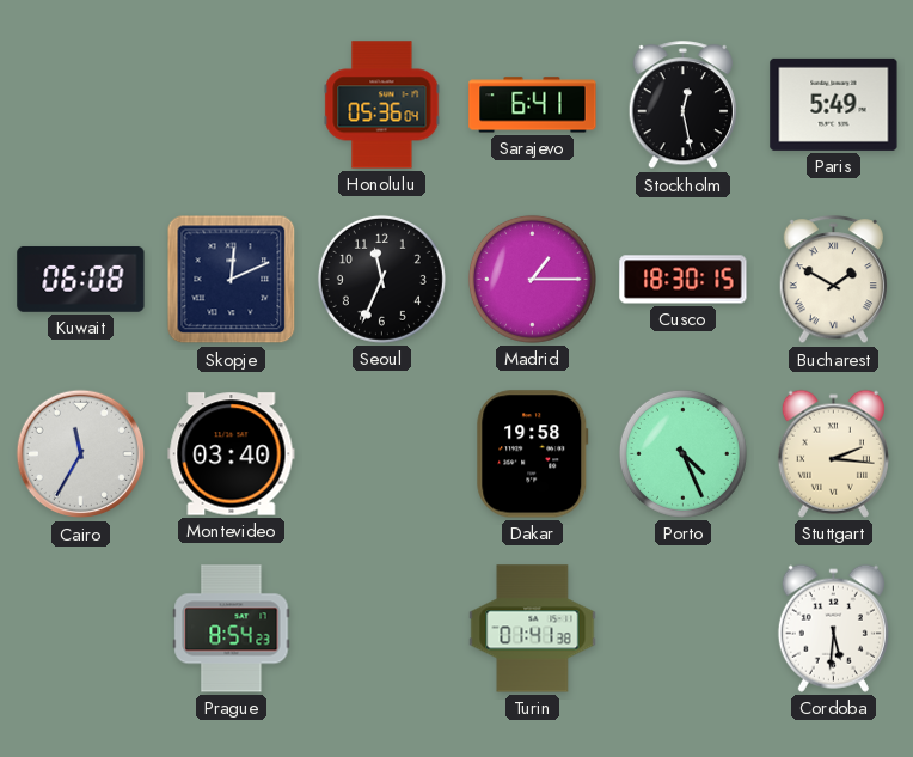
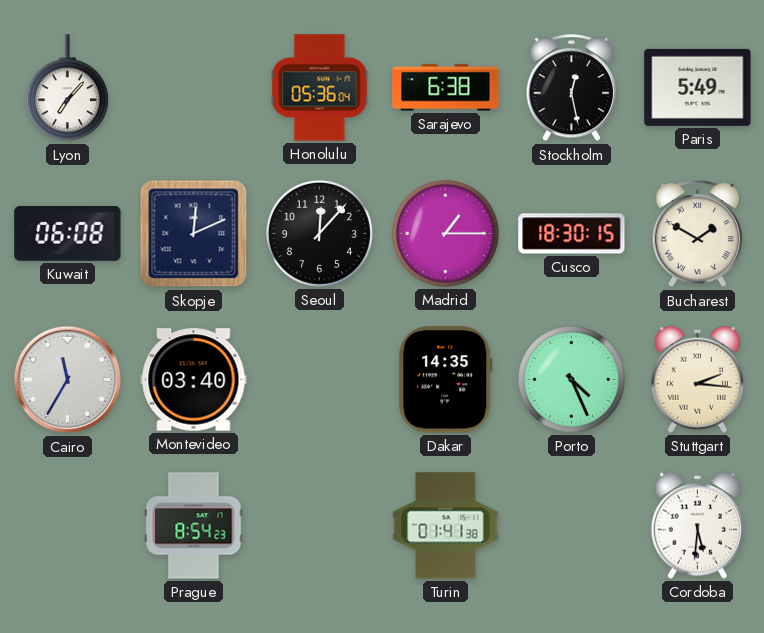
Lyon: none -> 7:07 (67, 88)
Sarajevo: 6:41 -> 6:38 (446, 88)
Seoul: 11:34 -> 12:07 (319, 233)
Dakar: 19:58 -> 14:35 (446, 380)
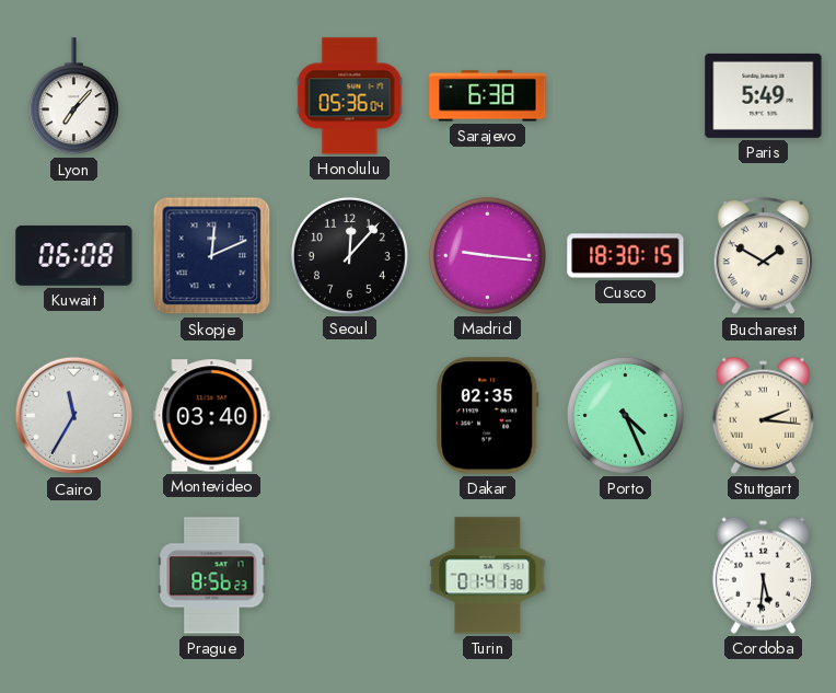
Stockholm: 12:28 -> none (571, 88)
Madrid: 1:15 -> 9:16 (487, 255)
Dakar: 14:35 -> 02:35 (488, 416)
Prague: 8:54 -> 8:56 (212, 576)
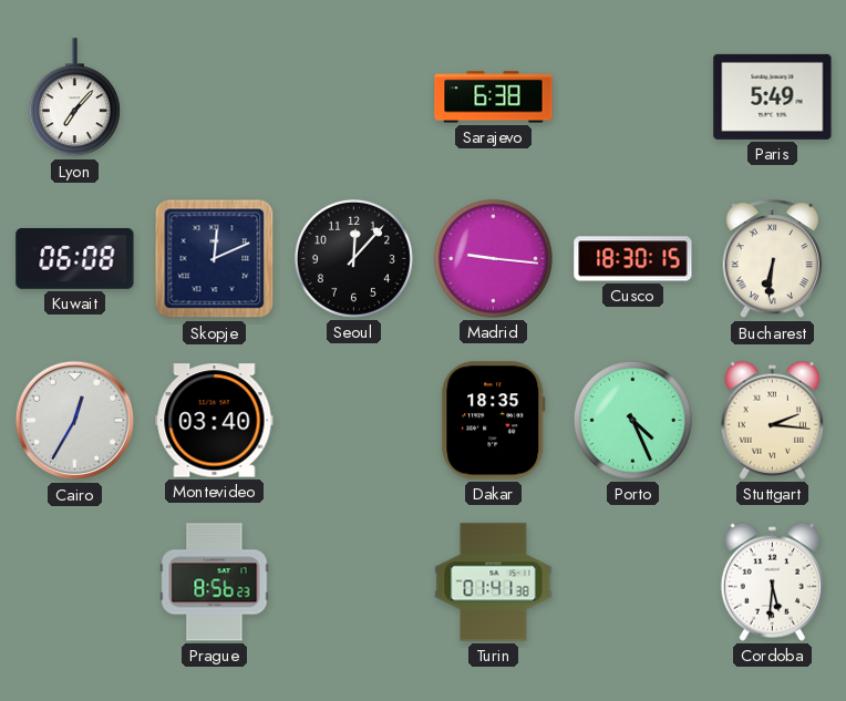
Honolulu: 05:36 -> none (350, 96)
Bucharest: 1:50 -> 6:31 (772, 259)
Cairo: 11:35 -> 12:35 (75, 421)
Dakar: 02:35 -> 18:35 (494, 421)
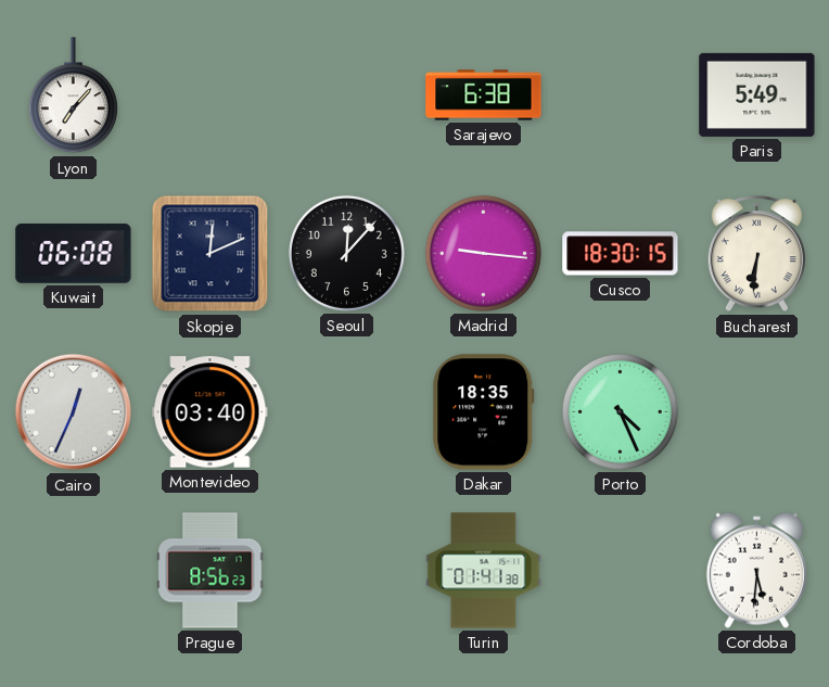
Cairo: 12:35 -> 12:34 (74, 412)
Stuttgart: 2:16 -> none (772, 420)
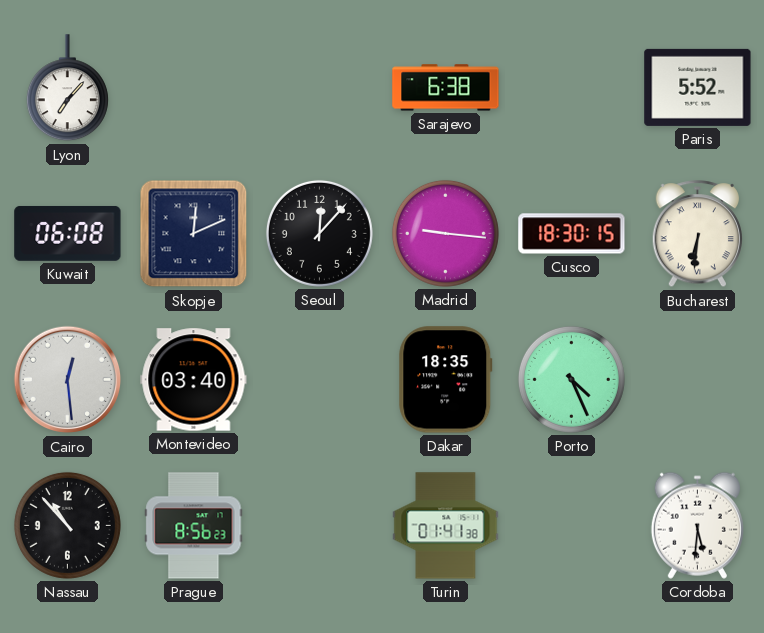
Paris: 5:49 -> 5:52 (698, 87)
Cairo: 12:34 -> 12:29 (68, 380)
Nassau: none -> 10:53 (67, 525)
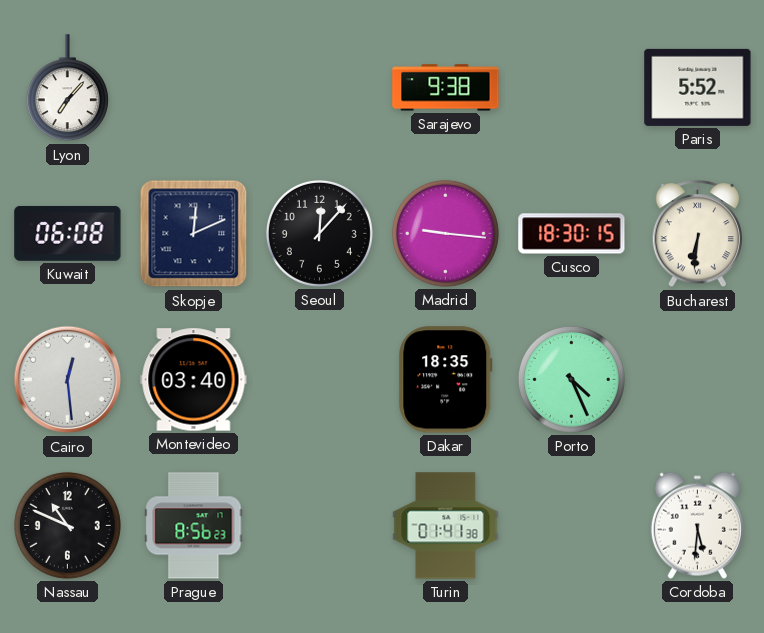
Sarajevo: 6:38 -> 9:38 (446, 88)
Nassau: 10:53 -> 10:49 (67, 525)
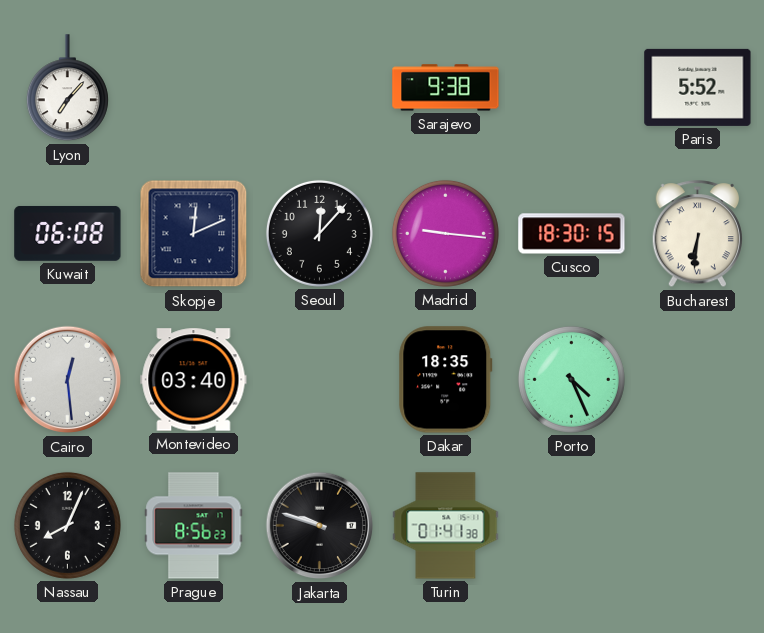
Nassau: 10:49 -> 8:04 (67, 525)
Jakarta: none -> 9:48 (320, 526)
Cordoba: 5:31 -> none (697, 525)
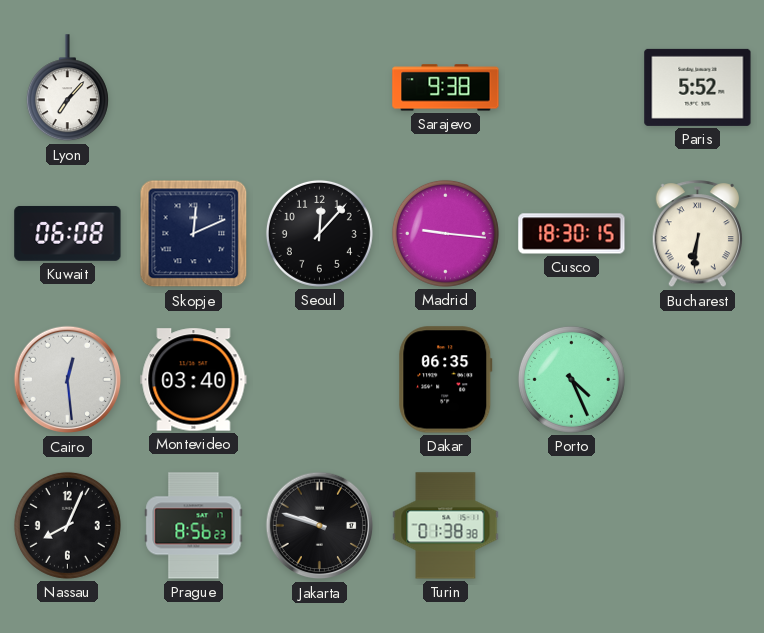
Dakar: 18:35 -> 06:35 (446, 380)
Turin: 01:41 -> 01:38 (446, 526)
